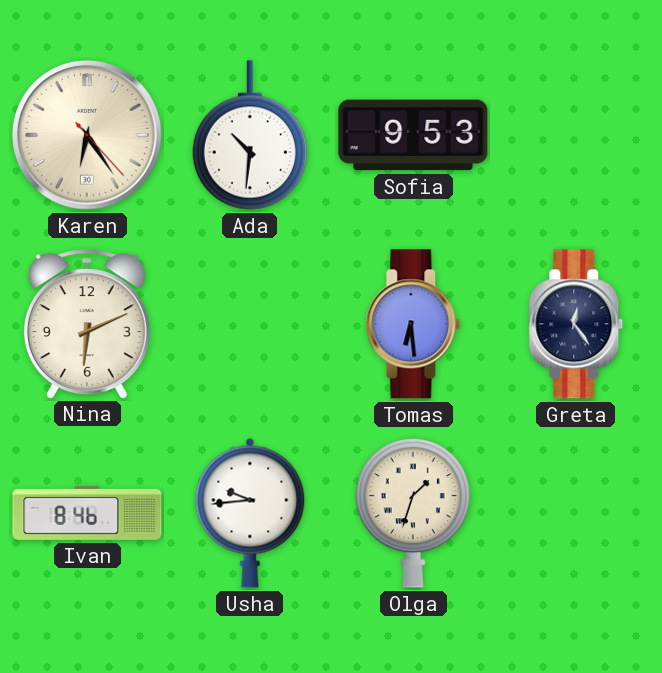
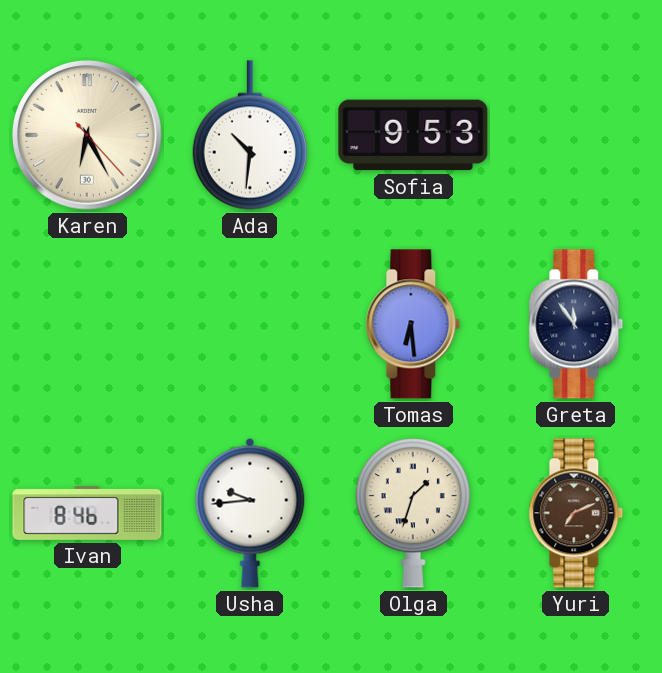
Karen: 6:24 -> 6:25 (87, 135)
Nina: 6:11 -> none (87, 324)
Greta: 12:24 -> 11:54 (576, 324)
Yuri: none -> 7:11 (576, 513)
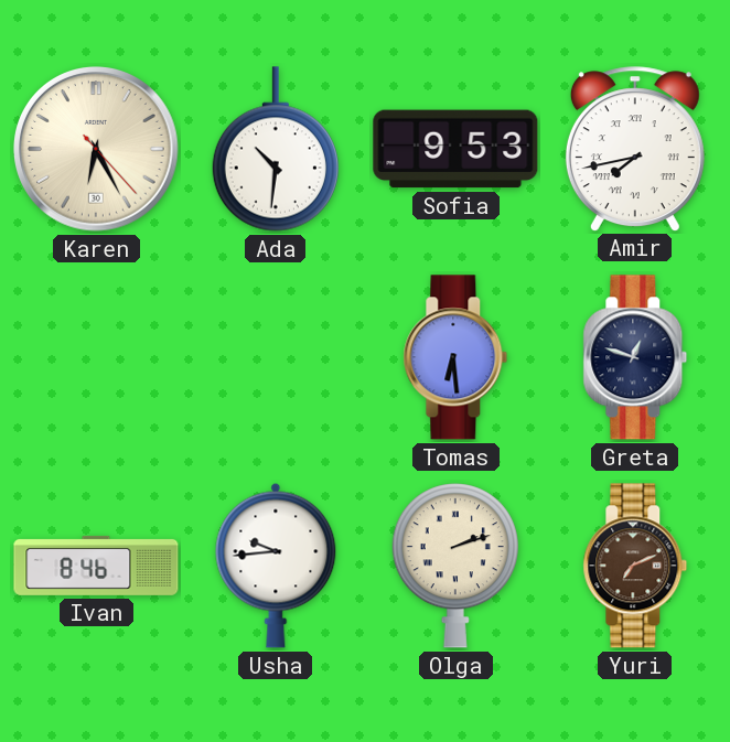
Amir: none -> 7:43 (635, 149)
Greta: 11:54 -> 12:48 (635, 357)
Olga: 1:33 -> 2:12 (455, 566)
